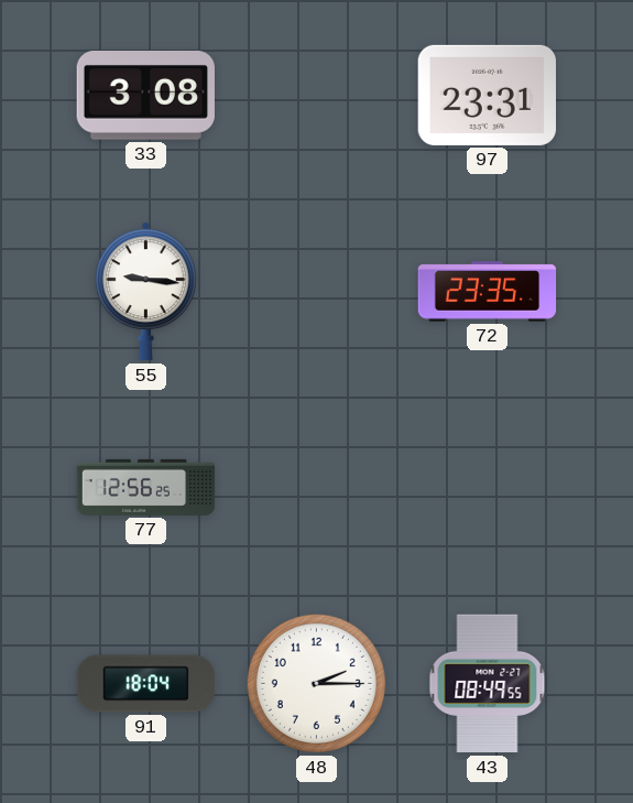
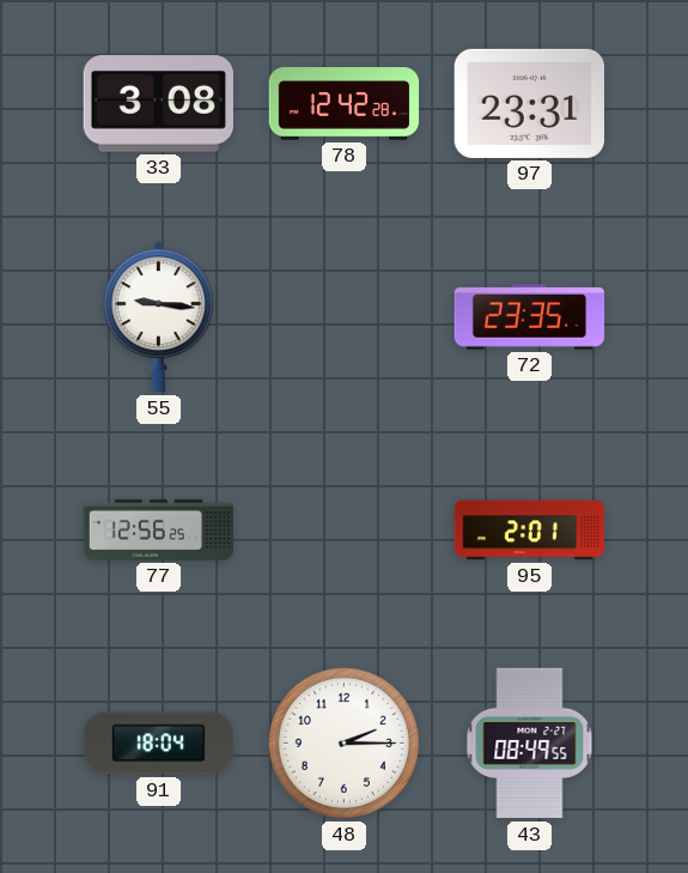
78: none -> 12:42 (345, 104)
95: none -> 2:01 (530, 531)
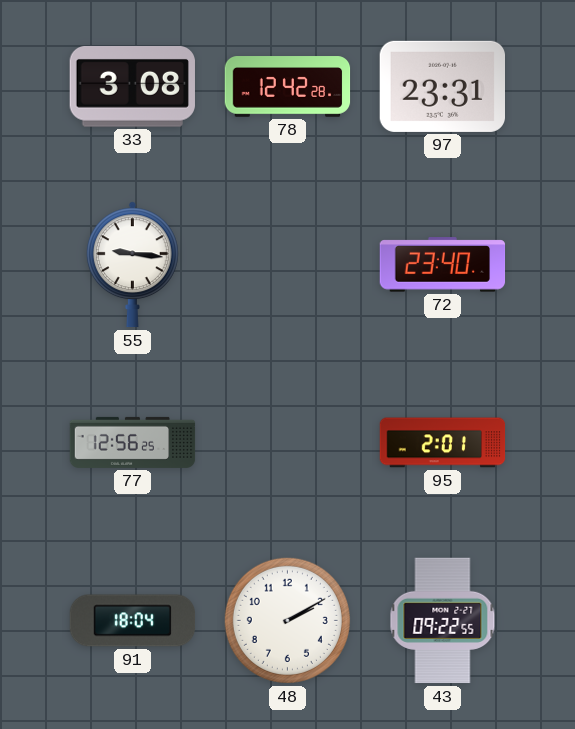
72: 23:35 -> 23:40 (443, 265)
48: 2:15 -> 2:10 (287, 620)
43: 08:49 -> 09:22 (443, 621)
